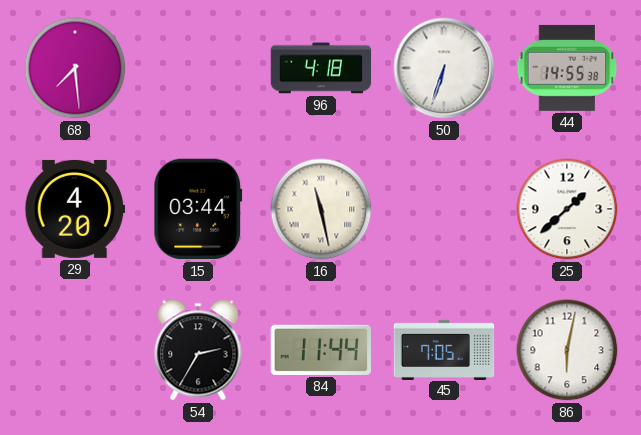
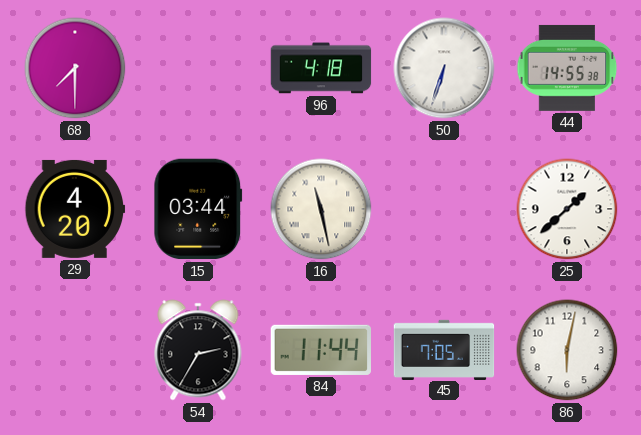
68: 7:29 -> 7:30 (75, 68)
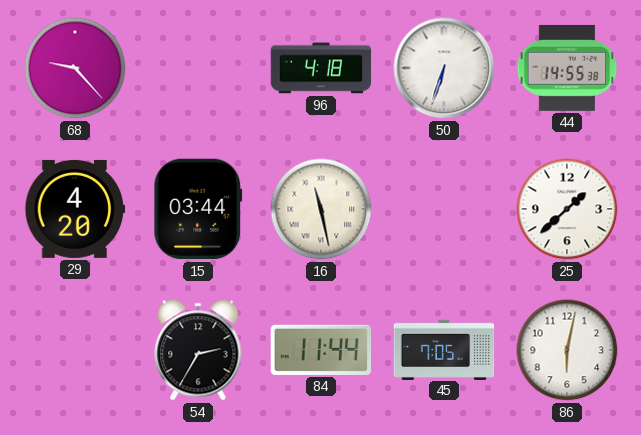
68: 7:30 -> 9:23 (75, 68)
